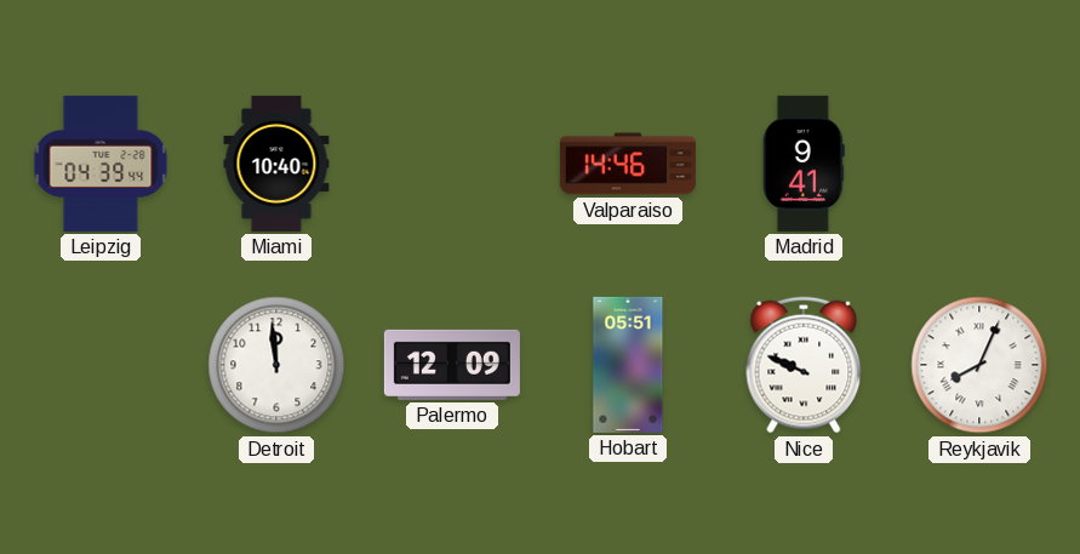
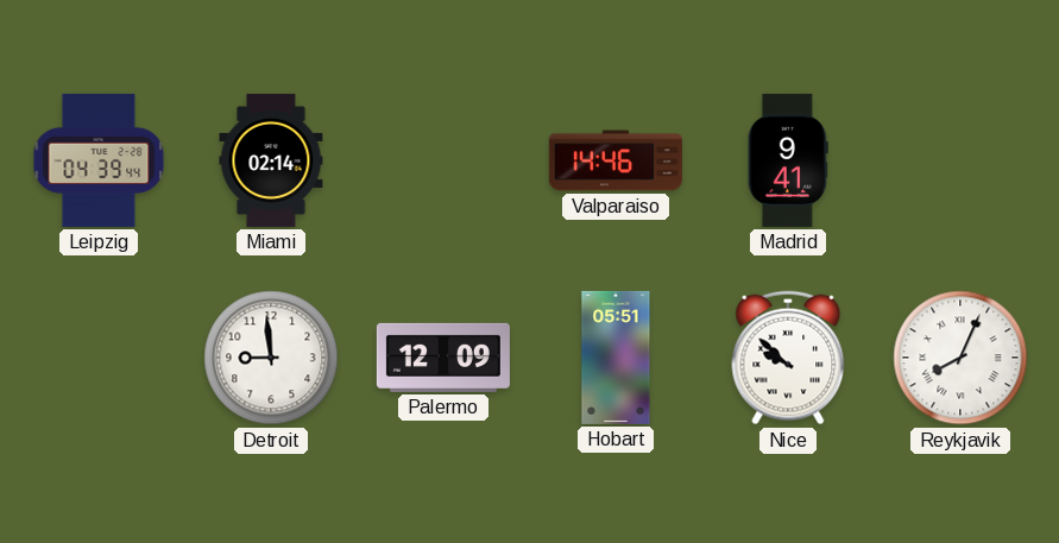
Miami: 10:40 -> 02:14 (271, 160)
Detroit: 11:59 -> 8:59 (271, 358)
Nice: 9:49 -> 9:52 (788, 358)
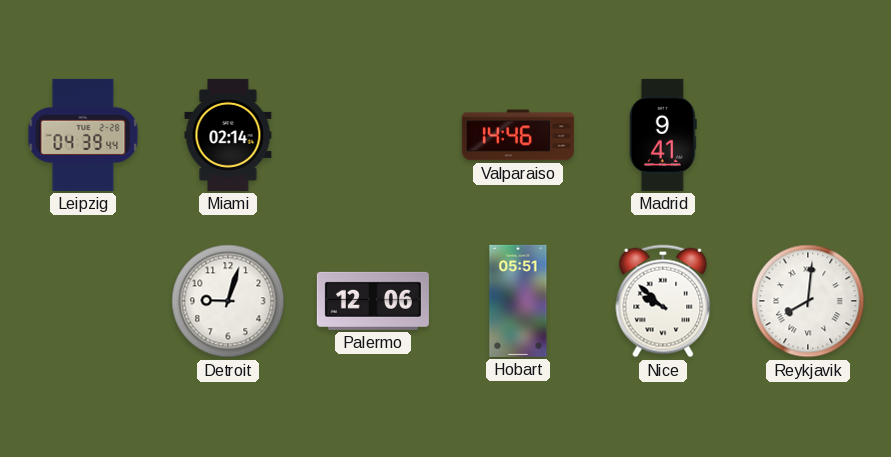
Detroit: 8:59 -> 9:03 (228, 301)
Palermo: 12:09 -> 12:06 (373, 301)
Reykjavik: 8:04 -> 8:01 (808, 301)
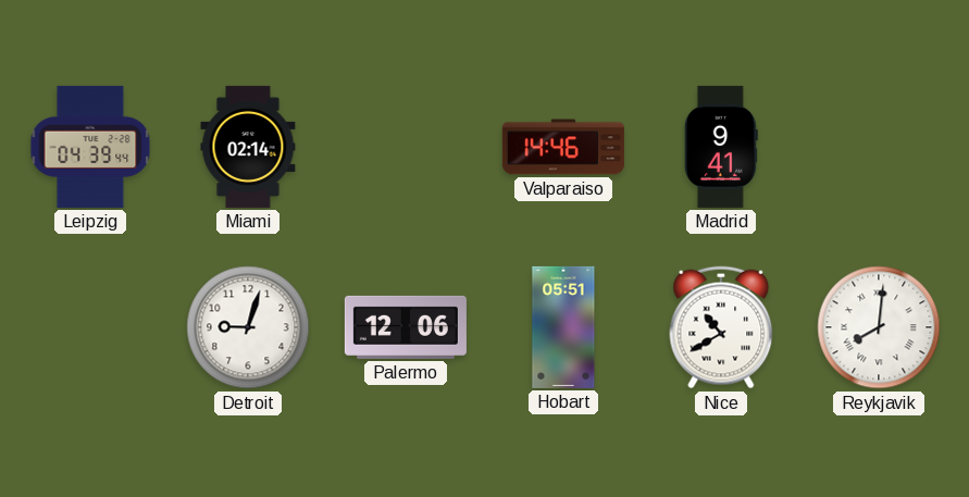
Nice: 9:52 -> 10:40 (721, 327)
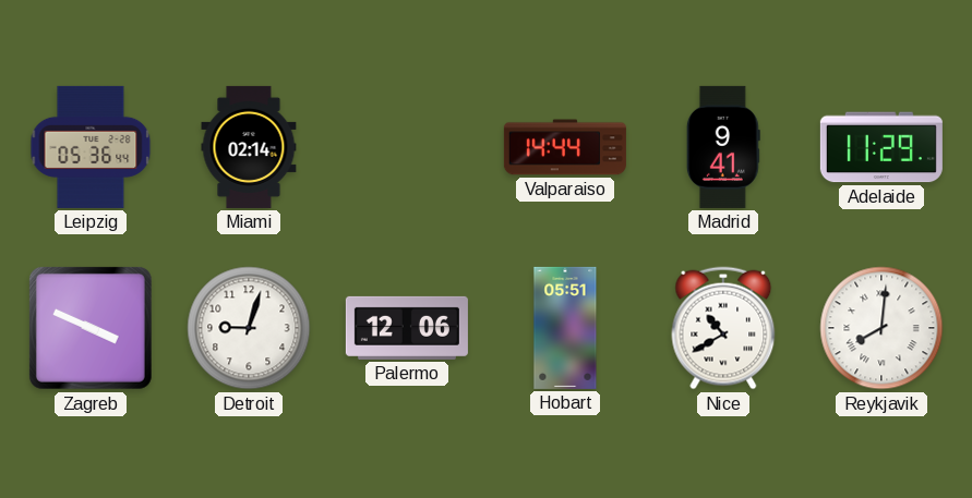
Leipzig: 04:39 -> 05:36 (91, 147)
Valparaiso: 14:46 -> 14:44 (565, 147)
Adelaide: none -> 11:29 (881, 147)
Zagreb: none -> 3:49 (91, 328)
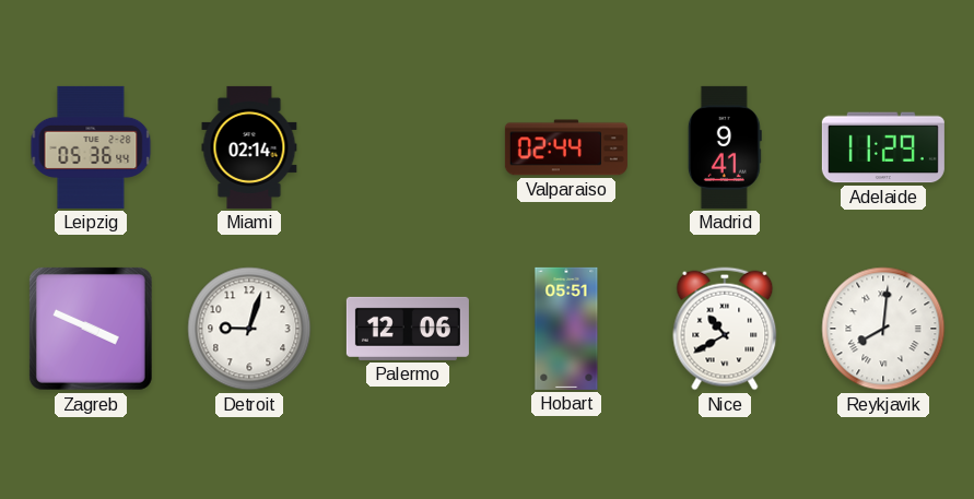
Valparaiso: 14:44 -> 02:44 (566, 147)
